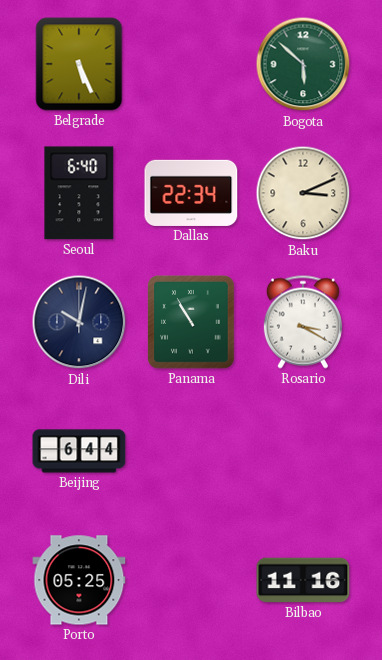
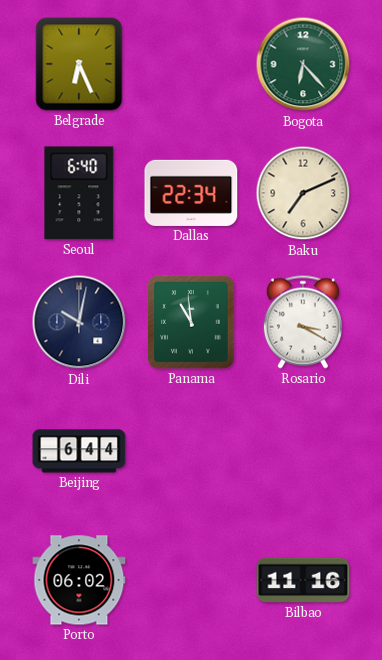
Belgrade: 5:26 -> 6:26 (79, 64)
Bogota: 5:52 -> 6:23 (303, 64)
Baku: 3:11 -> 7:11 (303, 193)
Panama: 10:55 -> 10:59 (191, 322)
Porto: 05:25 -> 06:02 (79, 580)
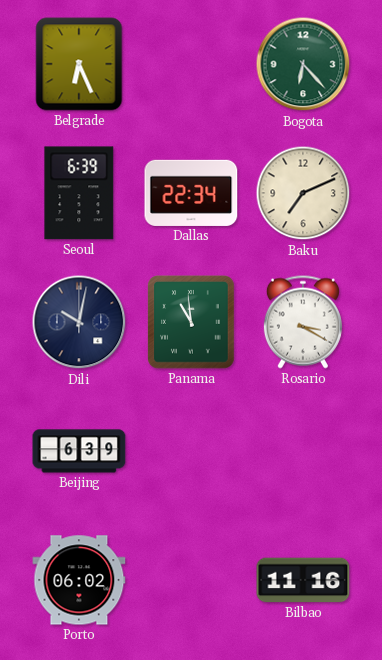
Seoul: 6:40 -> 6:39 (79, 193)
Beijing: 6:44 -> 6:39 (79, 451)
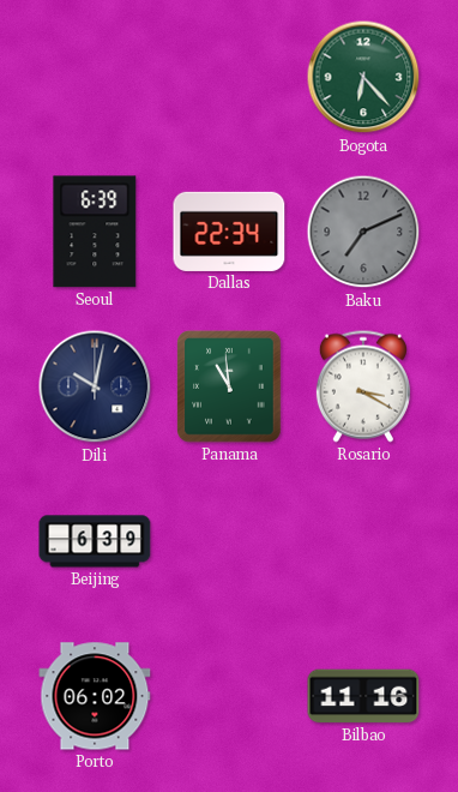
Belgrade: 6:26 -> none (79, 64)
Baku dial: cream -> grey (363, 232)
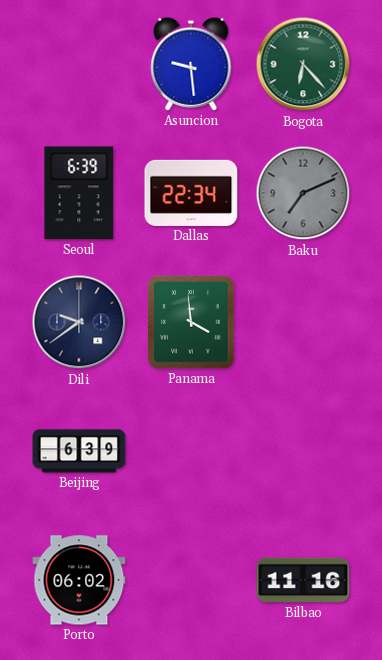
Asuncion: none -> 9:29 (191, 64)
Dili: 10:02 -> 9:39 (79, 322)
Panama: 10:59 -> 3:59 (191, 322)
Rosario: 3:20 -> none (363, 386)
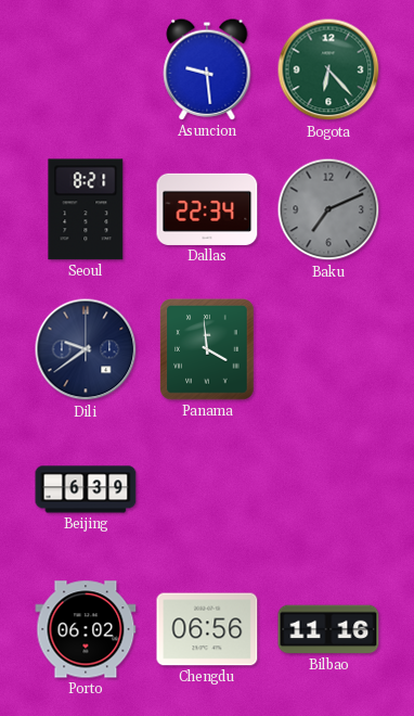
Seoul: 6:39 -> 8:21 (86, 209)
Chengdu: none -> 06:56 (207, 629)
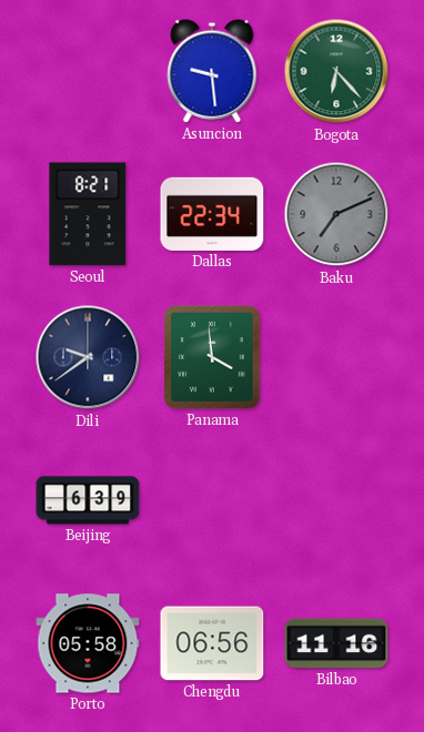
Porto: 06:02 -> 05:58 (88, 643)
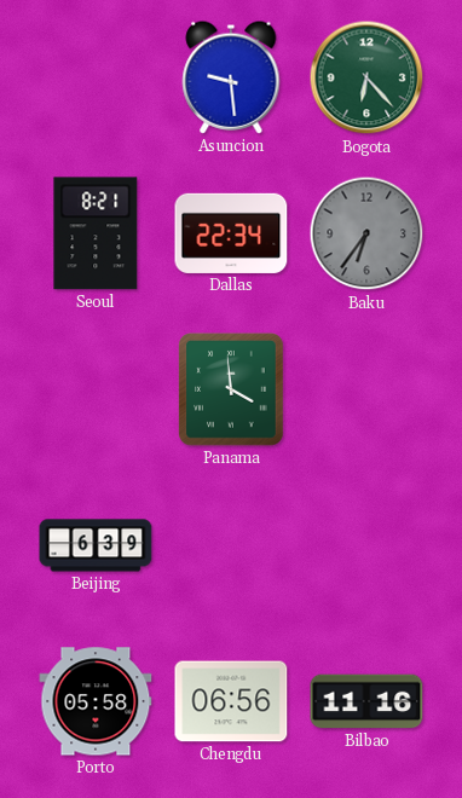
Baku: 7:11 -> 6:36 (366, 233)
Dili: 9:39 -> none (88, 357)
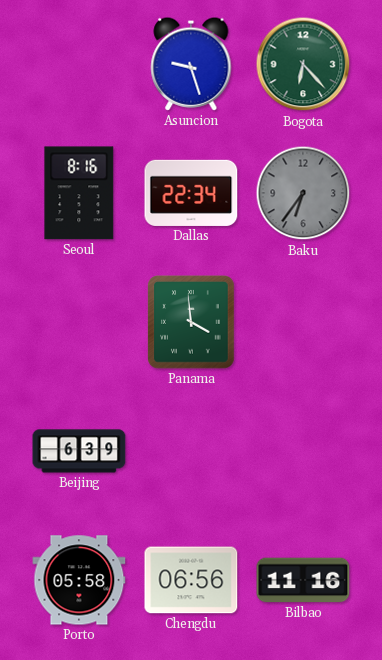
Asuncion: 9:29 -> 9:27 (191, 64)
Seoul: 8:21 -> 8:16 (79, 193)
